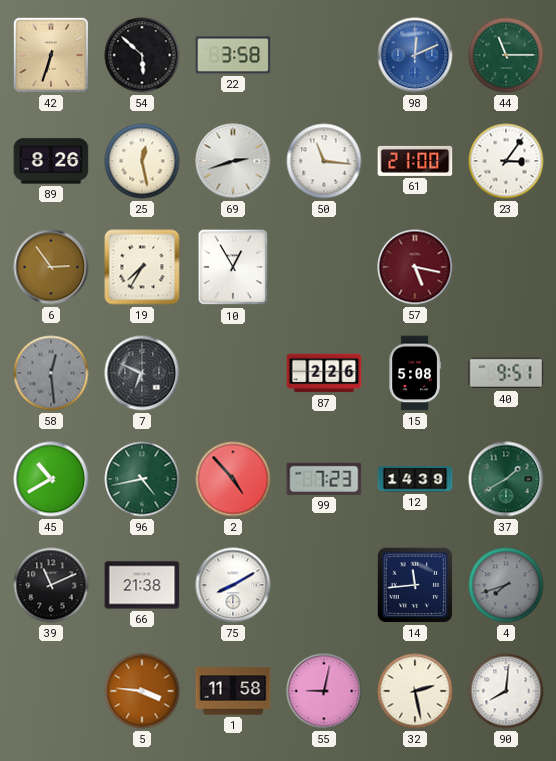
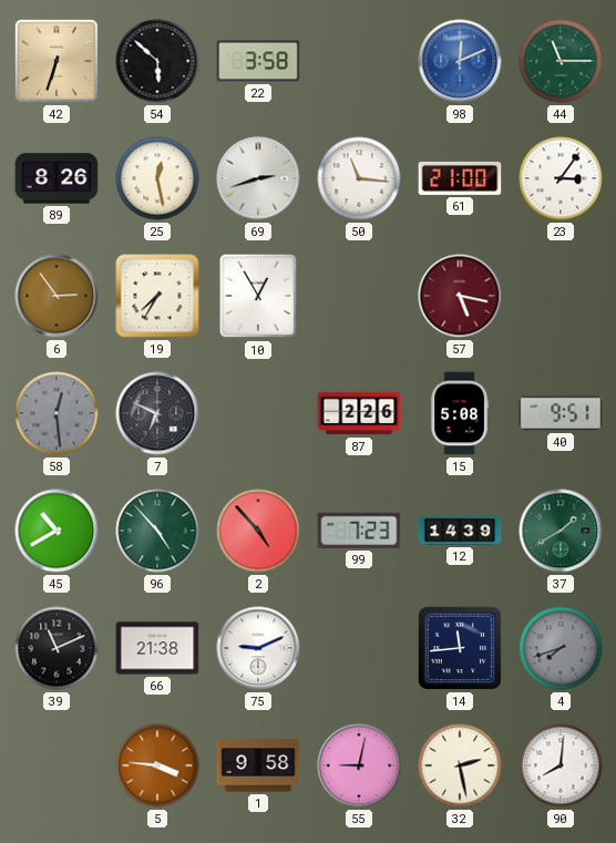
96: 4:43 -> 4:53 (157, 531)
75: 8:10 -> 9:11 (258, 648)
1: 11:58 -> 9:58 (258, 765)
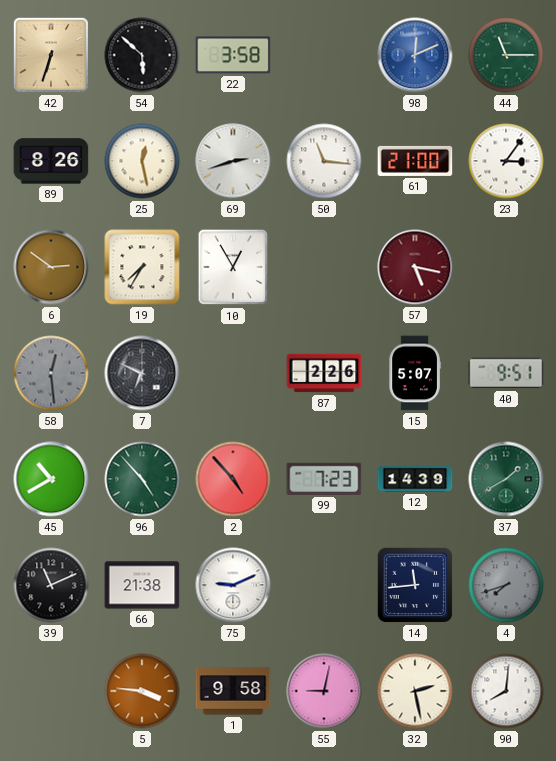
6: 2:54 -> 2:51 (51, 267)
15: 5:08 -> 5:07 (415, 373)
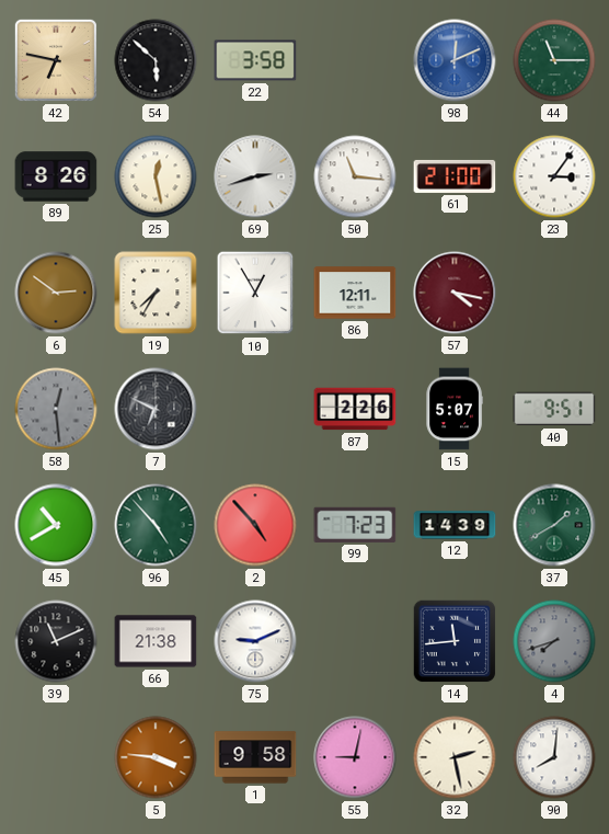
42: 6:33 -> 6:47 (56, 60)
86: none -> 12:11 (355, 293)
57: 5:17 -> 4:17 (455, 293)
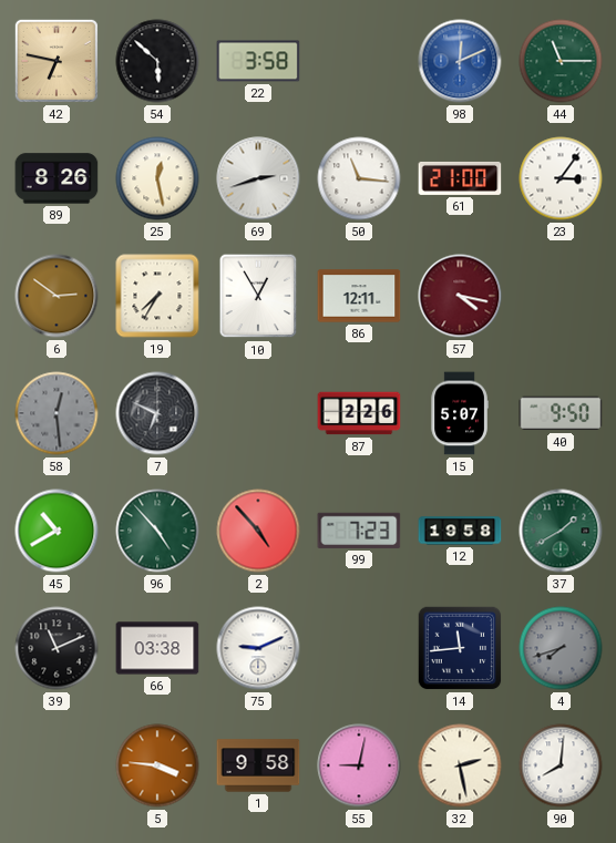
40: 9:51 -> 9:50 (561, 413)
12: 14:39 -> 19:58 (460, 531)
66: 21:38 -> 03:38 (157, 648)
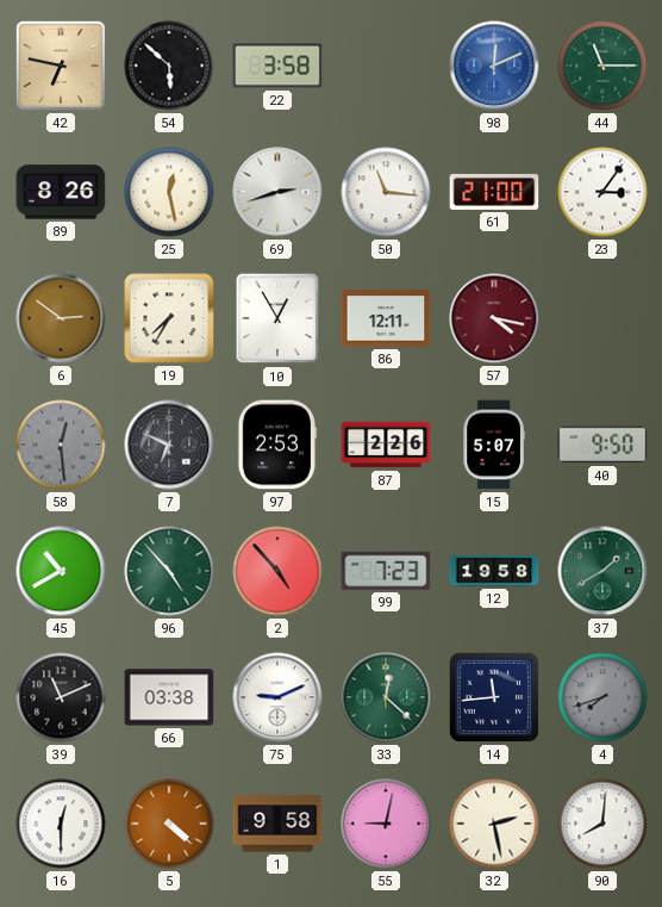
97: none -> 2:53 (276, 445)
33: none -> 12:22 (386, 697)
16: none -> 12:30 (61, 824)
5: 3:46 -> 4:22 (169, 824)
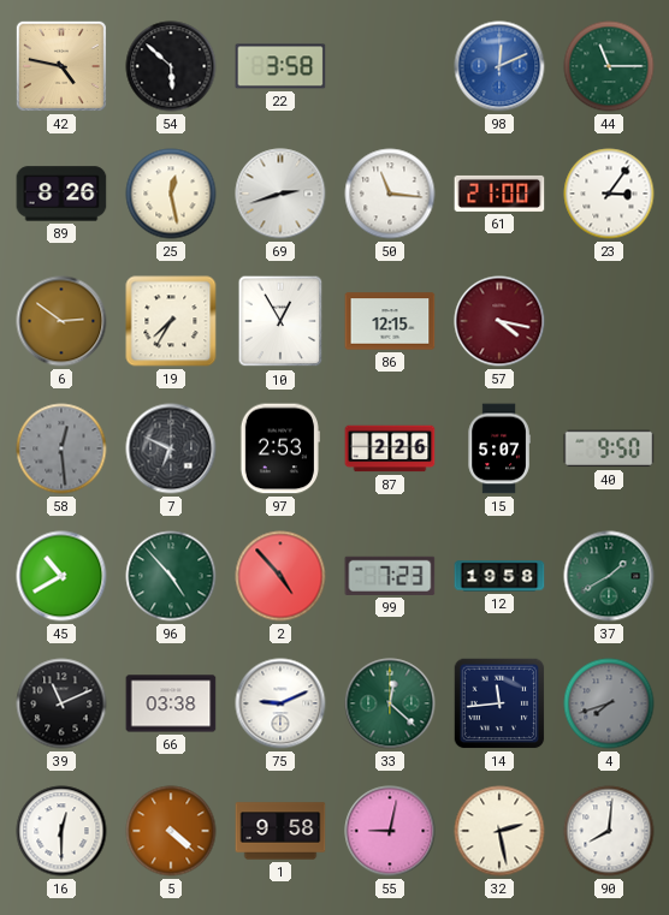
42: 6:47 -> 4:47 (61, 66)
86: 12:11 -> 12:15 (390, 321)
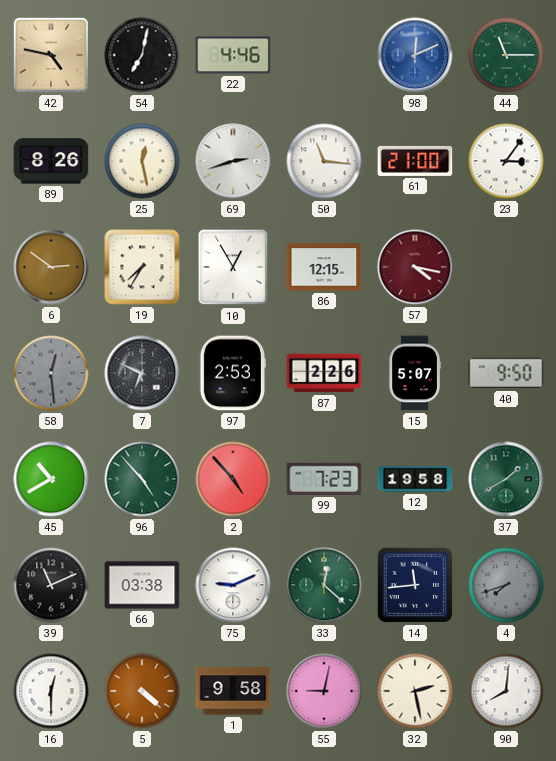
54: 5:52 -> 7:02 (142, 55)
22: 3:58 -> 4:46 (233, 55)
